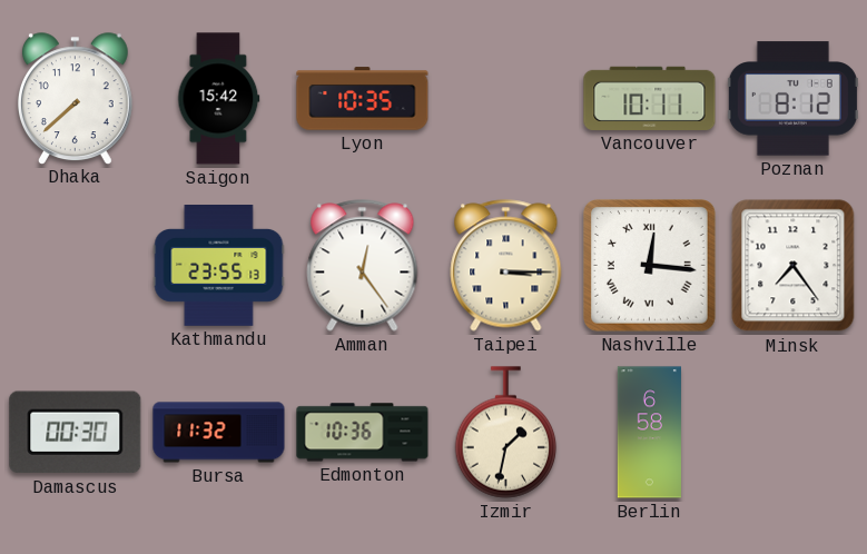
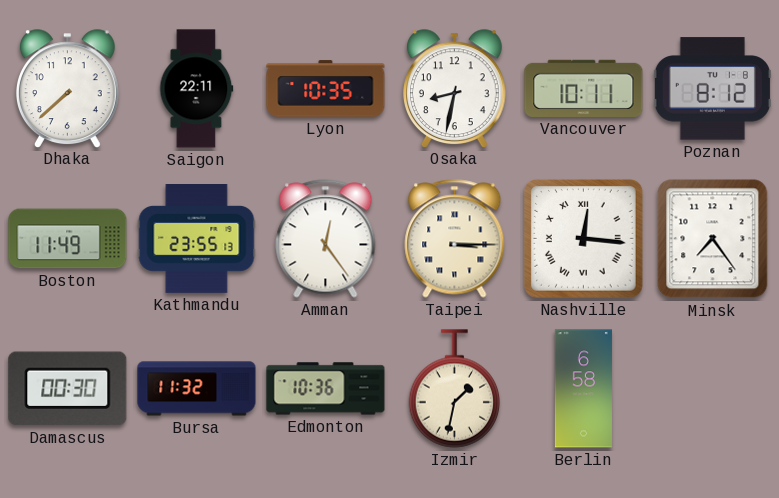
Saigon: 15:42 -> 22:11 (197, 89)
Osaka: none -> 8:32 (454, 88)
Boston: none -> 11:49 (68, 239)
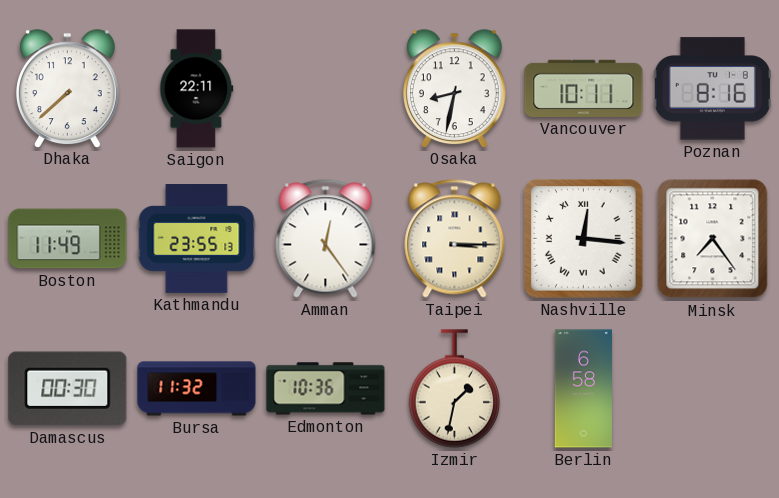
Lyon: 10:35 -> none (326, 89)
Poznan: 8:12 -> 8:16 (712, 89)
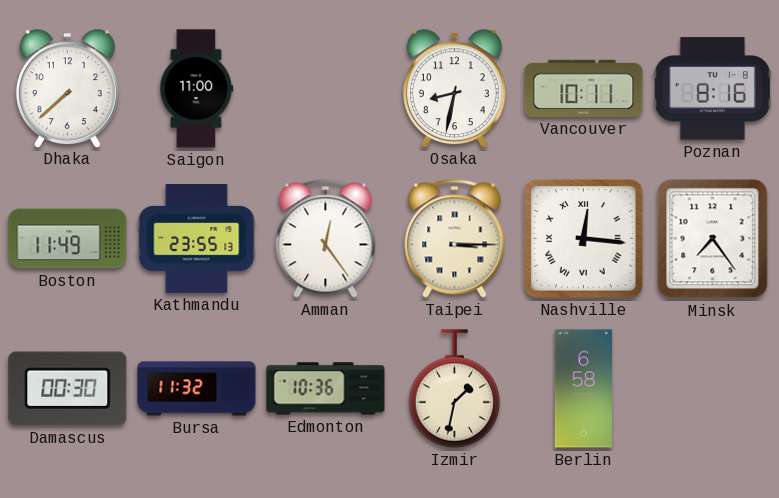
Saigon: 22:11 -> 11:00 (197, 89)
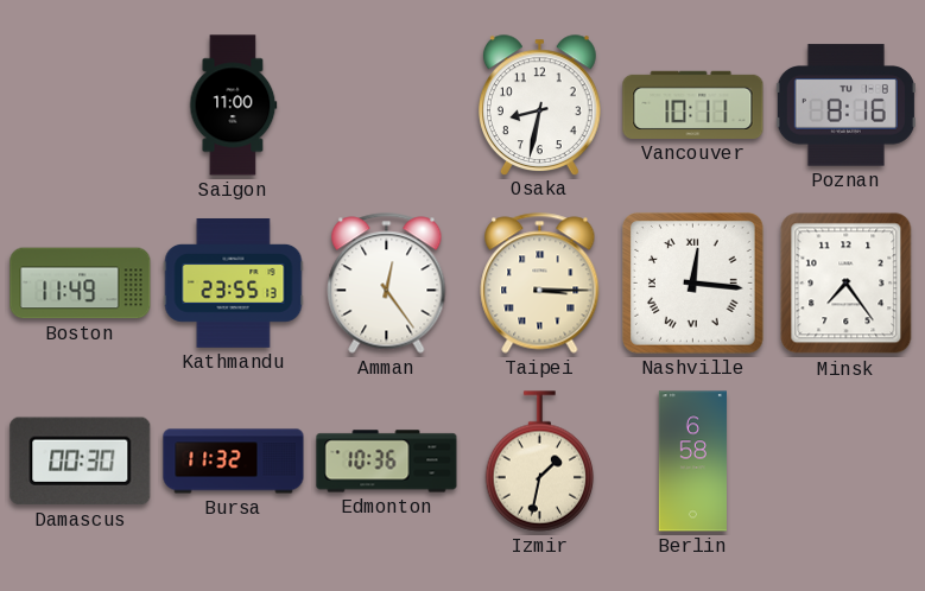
Dhaka: 7:38 -> none (67, 88)
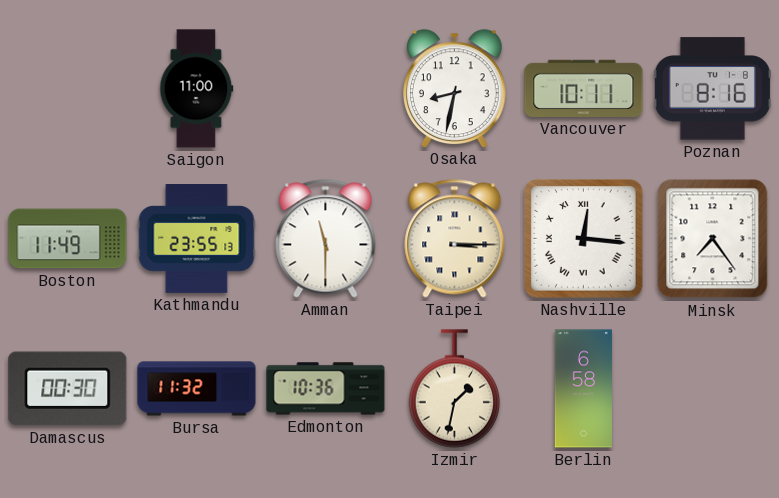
Amman: 12:24 -> 11:30 (326, 239)
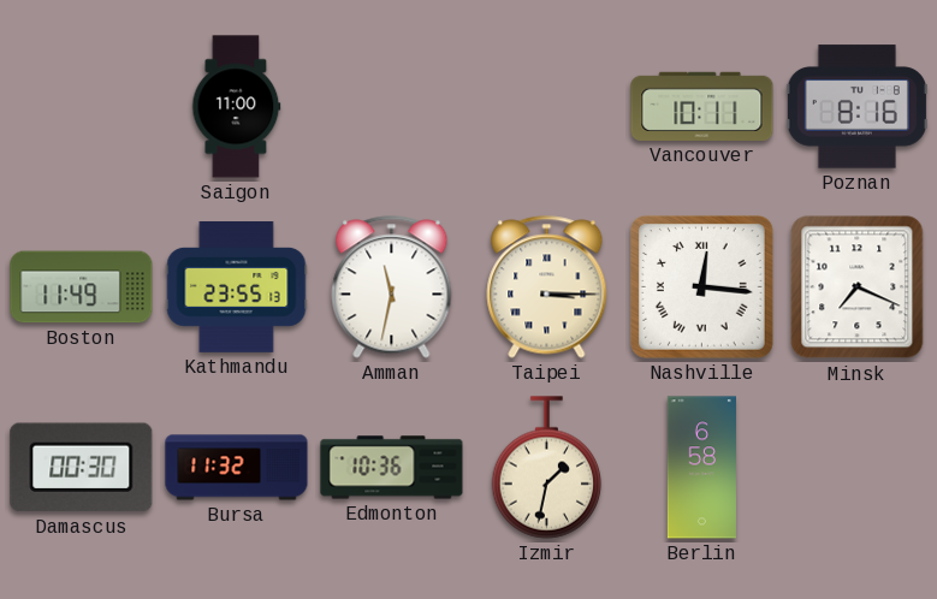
Osaka: 8:32 -> none (454, 88)
Amman: 11:30 -> 11:32 (392, 287)
Minsk: 7:24 -> 7:19 (858, 287)
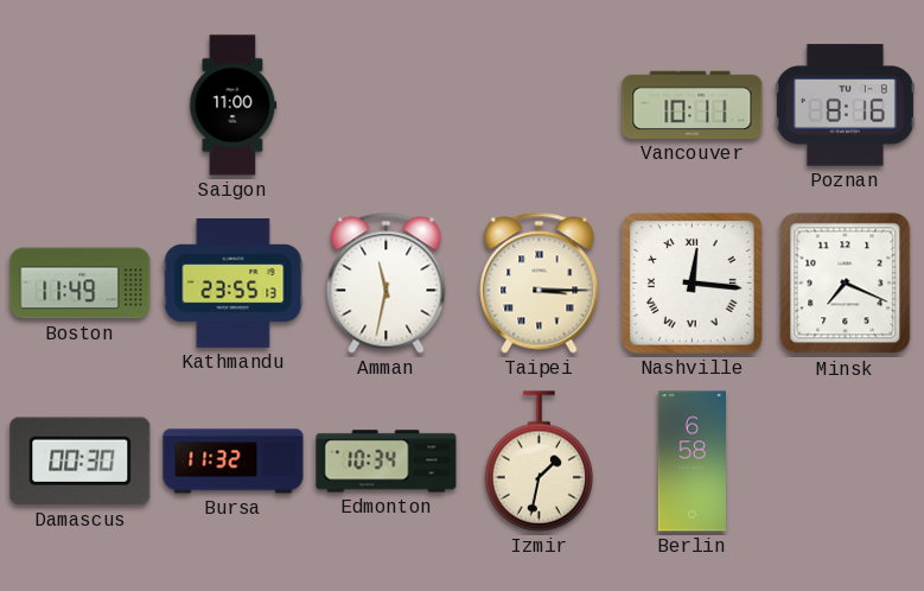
Edmonton: 10:36 -> 10:34 (387, 462)
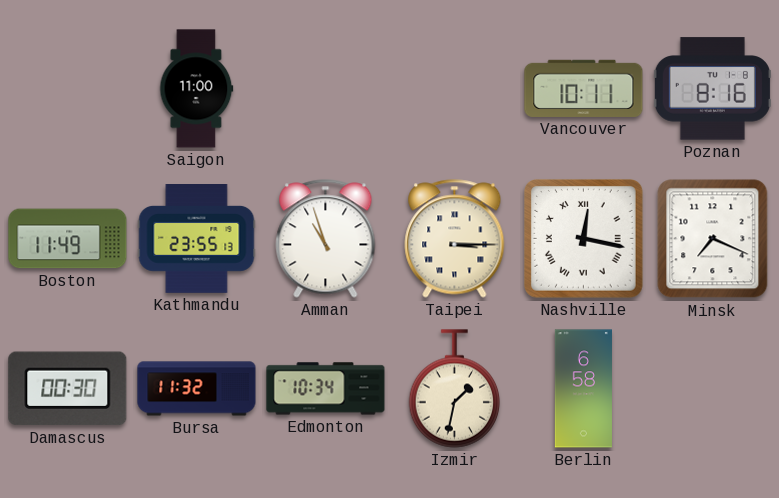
Amman: 11:32 -> 10:57 (326, 239)
Nashville: 12:16 -> 12:17 (584, 239)
